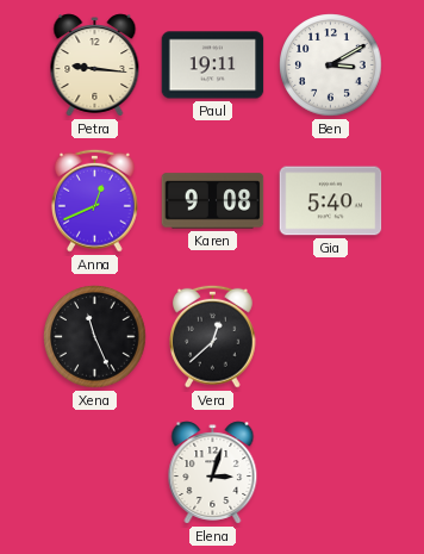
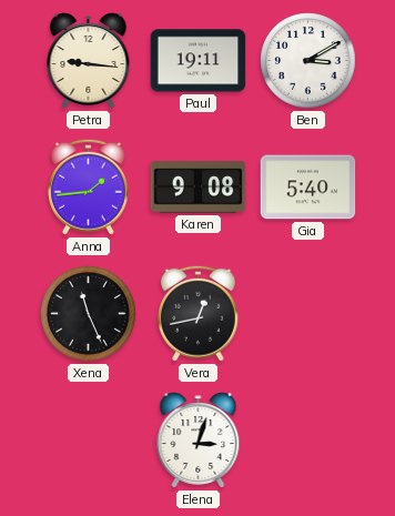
Anna: 12:41 -> 1:44 (88, 186)
Vera: 12:38 -> 12:43 (197, 313)
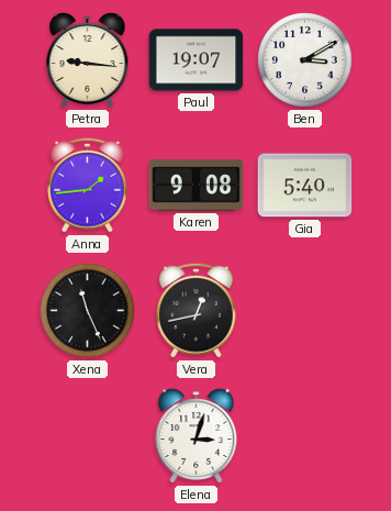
Paul: 19:11 -> 19:07 (197, 60)
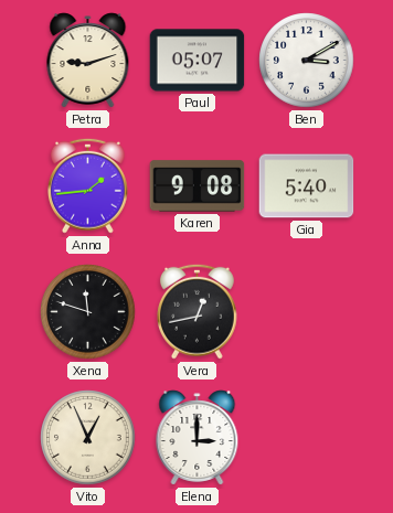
Petra: 9:16 -> 9:12 (88, 61)
Paul: 19:07 -> 05:07 (198, 61)
Xena: 11:26 -> 11:48 (88, 312)
Vito: none -> 12:56 (88, 438)
Elena: 3:03 -> 3:00 (198, 438)
